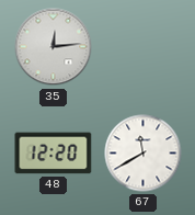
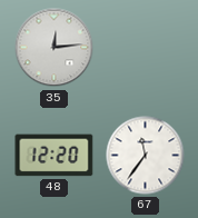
67: 11:40 -> 11:36 (146, 156)
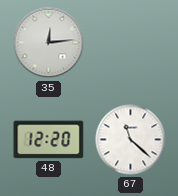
67: 11:36 -> 11:22 (131, 140)
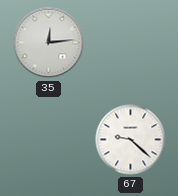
48: 12:20 -> none (49, 140)
67: 11:22 -> 9:22 (131, 140)
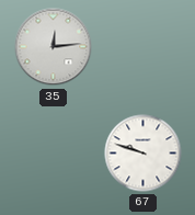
67: 9:22 -> 9:48 (144, 154)
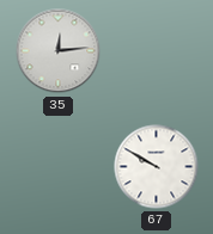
67: 9:48 -> 9:50 (157, 167)
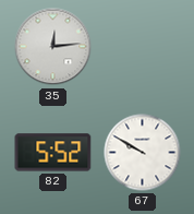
82: none -> 5:52 (53, 153)
